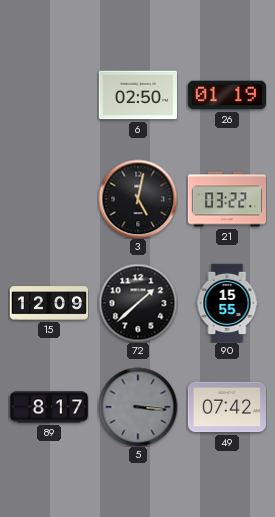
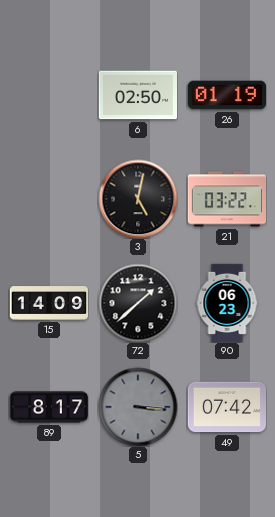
15: 12:09 -> 14:09 (48, 303)
90: 15:55 -> 06:23 (227, 302)
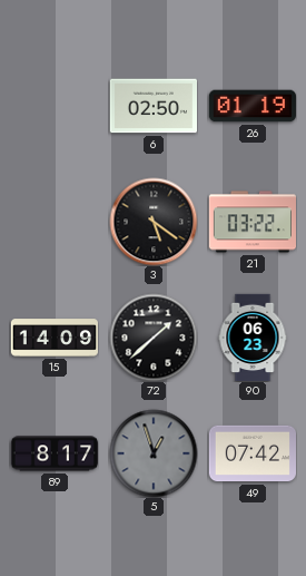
3: 5:02 -> 5:21 (154, 222)
5: 3:16 -> 12:57 (154, 453)
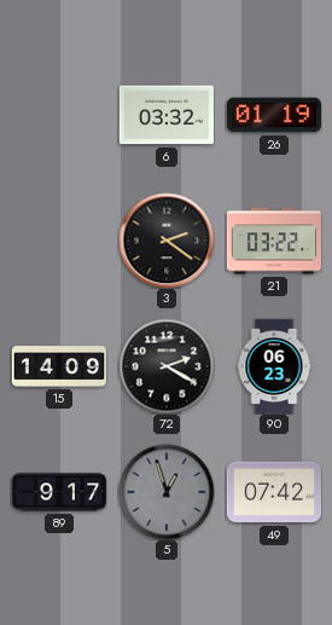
6: 02:50 -> 03:32 (165, 115)
3: 5:21 -> 2:21 (167, 241)
72: 1:38 -> 2:20 (167, 366)
89: 8:17 -> 9:17 (58, 492)
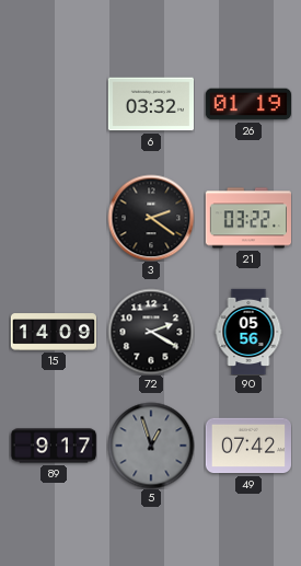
90: 06:23 -> 05:56 (248, 331)
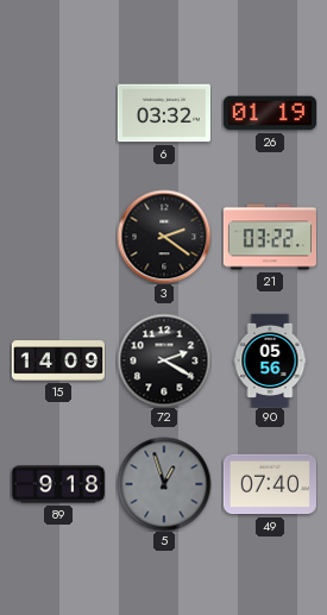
89: 9:17 -> 9:18 (57, 484)
49: 07:42 -> 07:40 (269, 484)
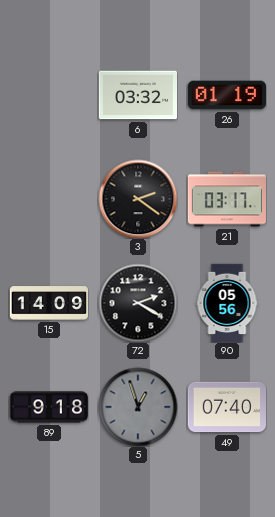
21: 03:22 -> 03:17 (226, 199)
